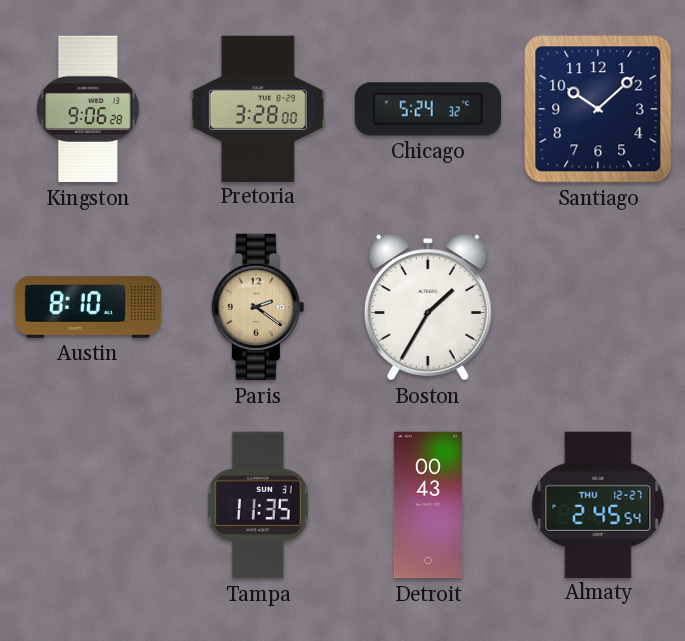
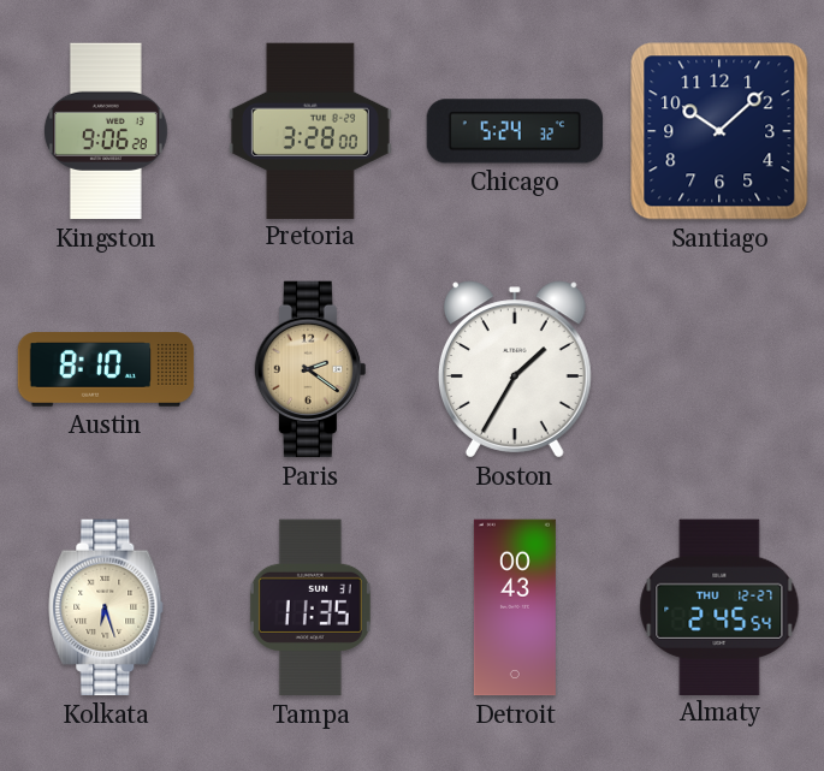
Kolkata: none -> 6:27 (106, 607)
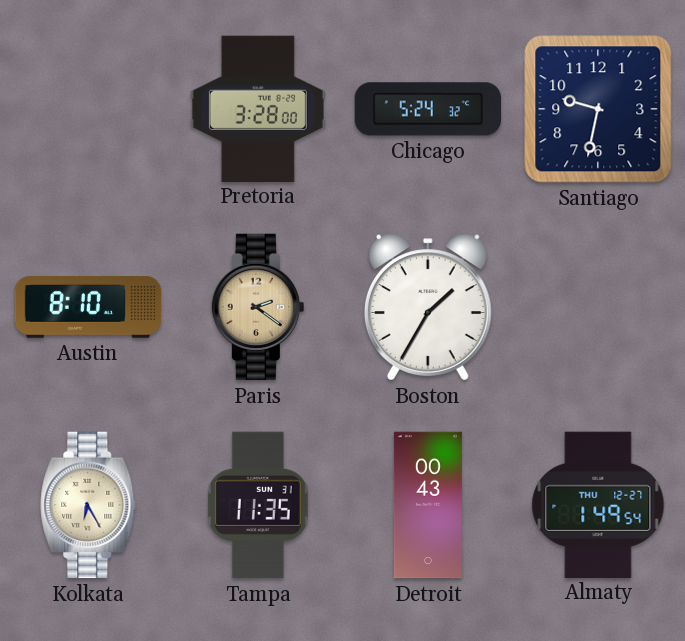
Kingston: 9:06 -> none (106, 131)
Santiago: 10:08 -> 9:32 (598, 109)
Kolkata: 6:27 -> 6:25 (88, 505)
Almaty: 2:45 -> 1:49 (598, 504)
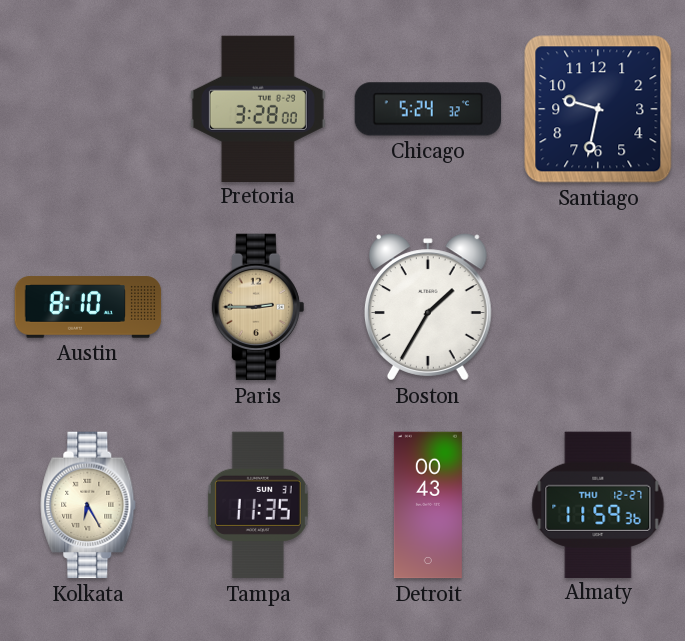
Paris: 2:21 -> 2:45 (258, 307)
Almaty: 1:49 -> 11:59 (598, 504)
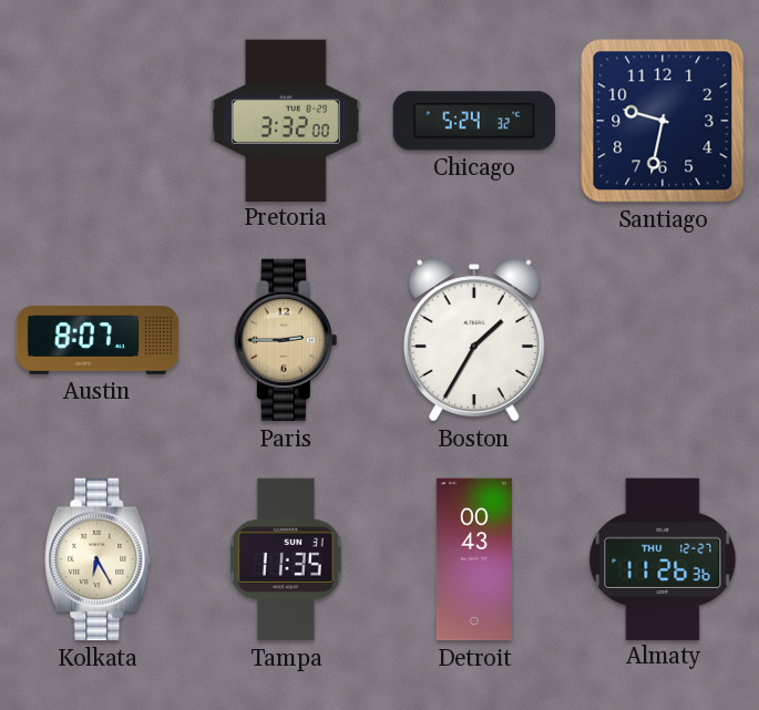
Pretoria: 3:28 -> 3:32 (286, 120)
Austin: 8:10 -> 8:07 (98, 340)
Almaty: 11:59 -> 11:26 (663, 558)
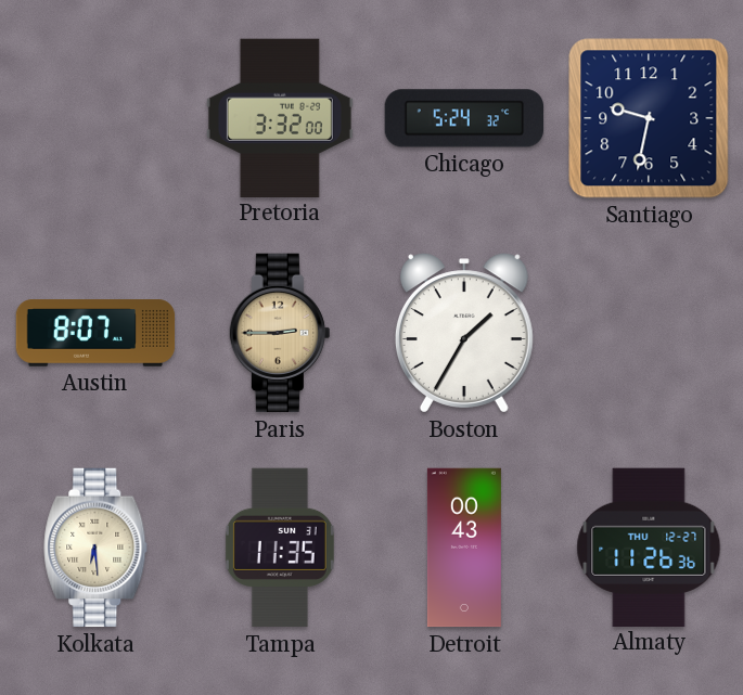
Kolkata: 6:25 -> 6:29 (95, 548)
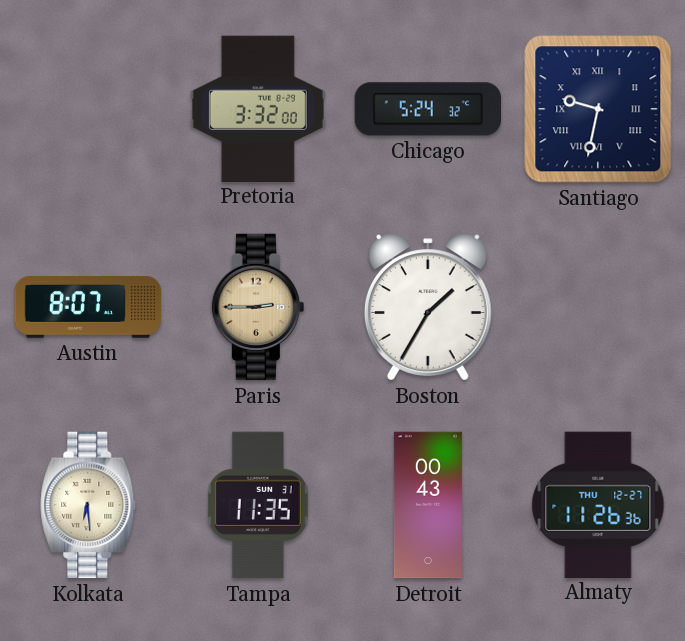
Santiago numerals: Arabic -> Roman (598, 109)
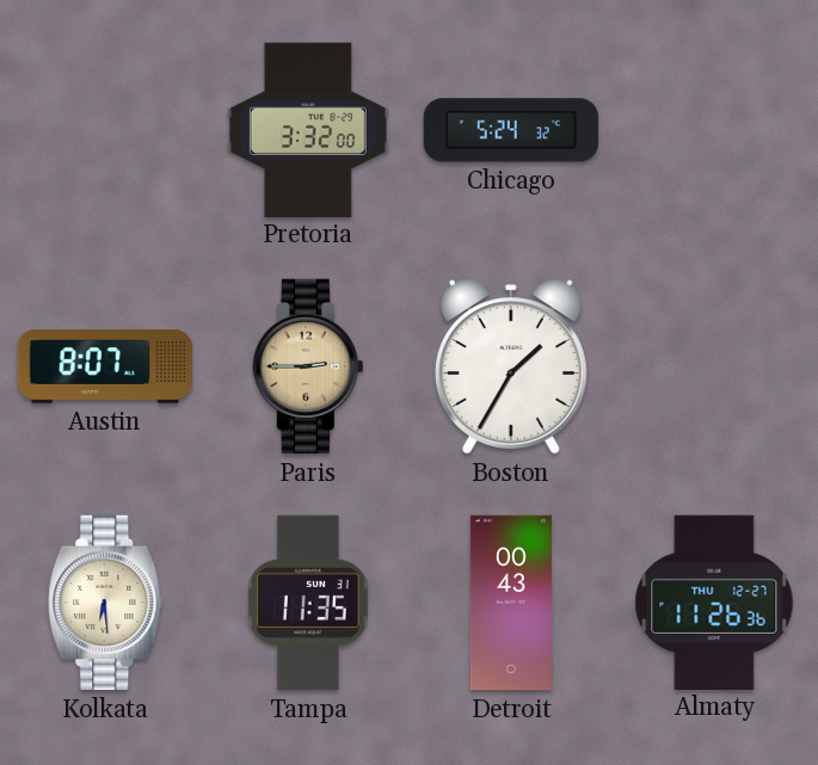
Santiago: 9:32 -> none (598, 109)
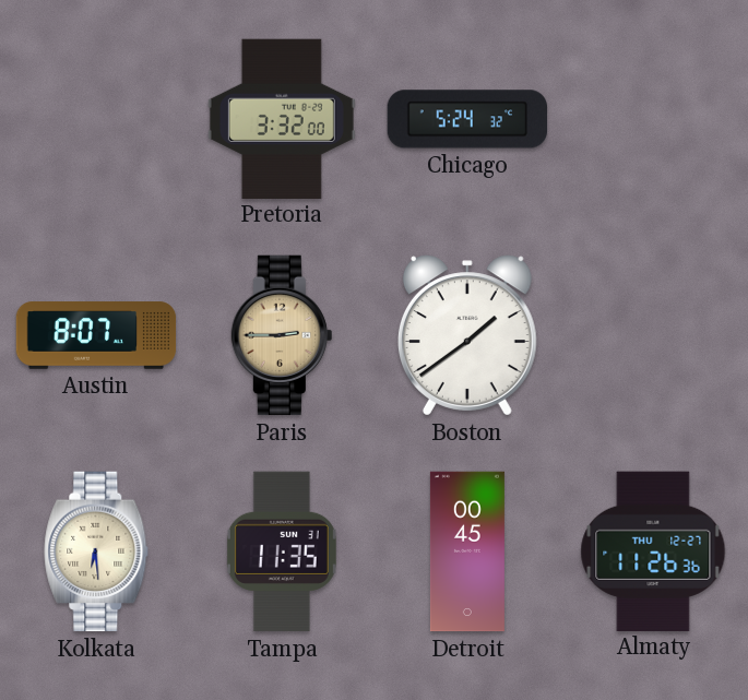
Boston: 1:35 -> 1:39 (467, 335)
Detroit: 00:43 -> 00:45 (467, 551)
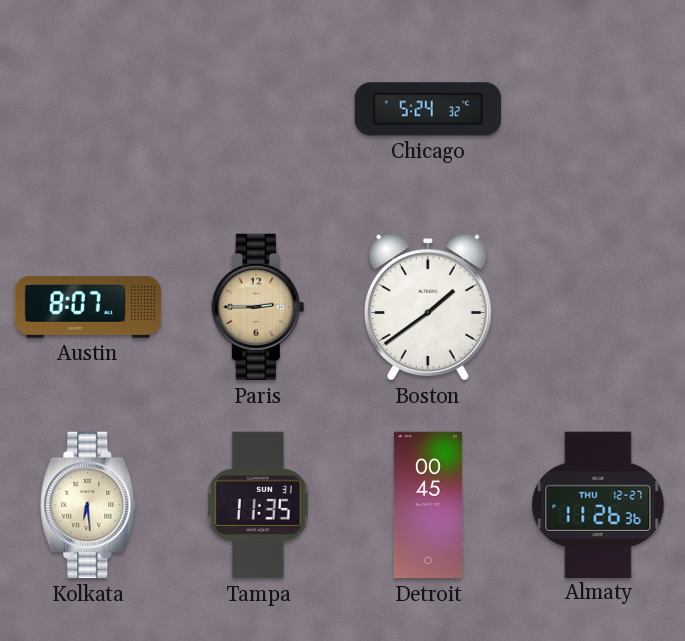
Pretoria: 3:32 -> none (282, 118)
